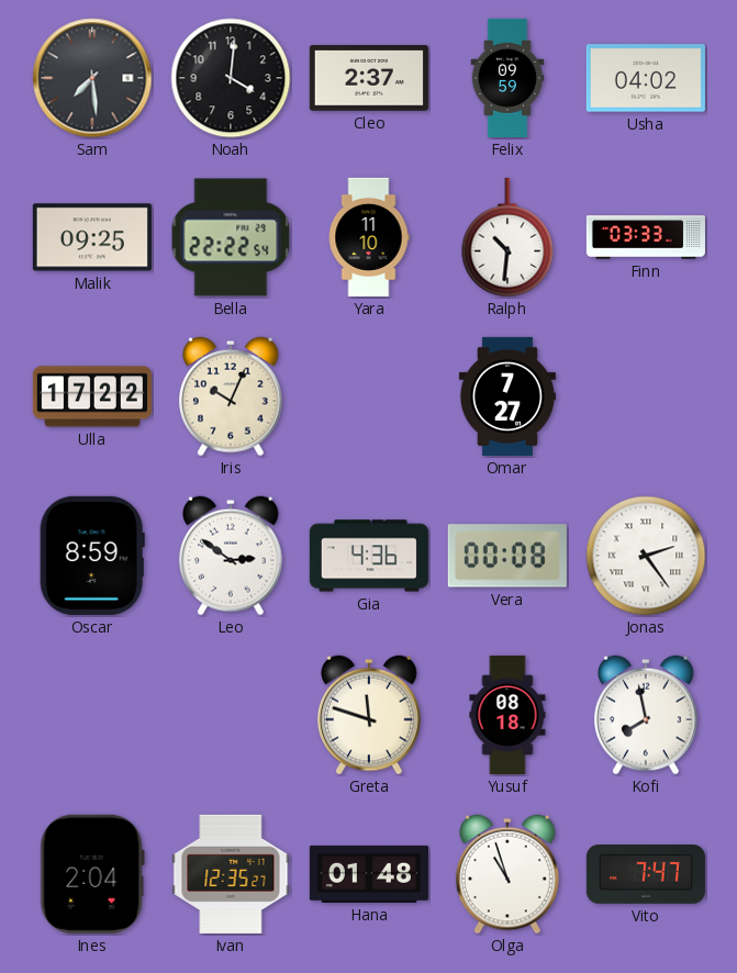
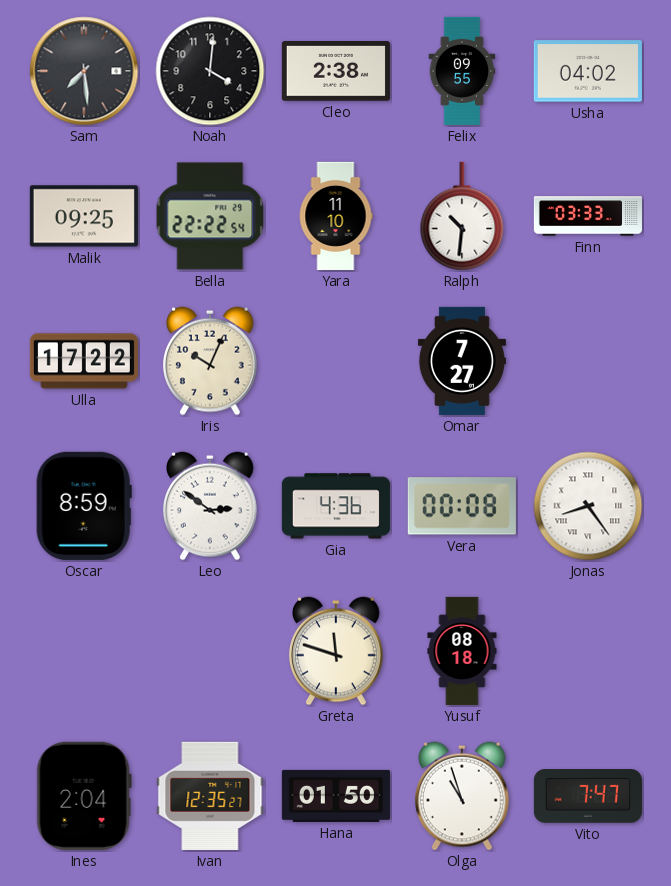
Cleo: 2:37 -> 2:38 (336, 72)
Felix: 09:59 -> 09:55 (462, 71)
Jonas: 2:24 -> 8:24 (588, 506)
Kofi: 7:58 -> none (647, 715)
Hana: 01:48 -> 01:50 (336, 796)
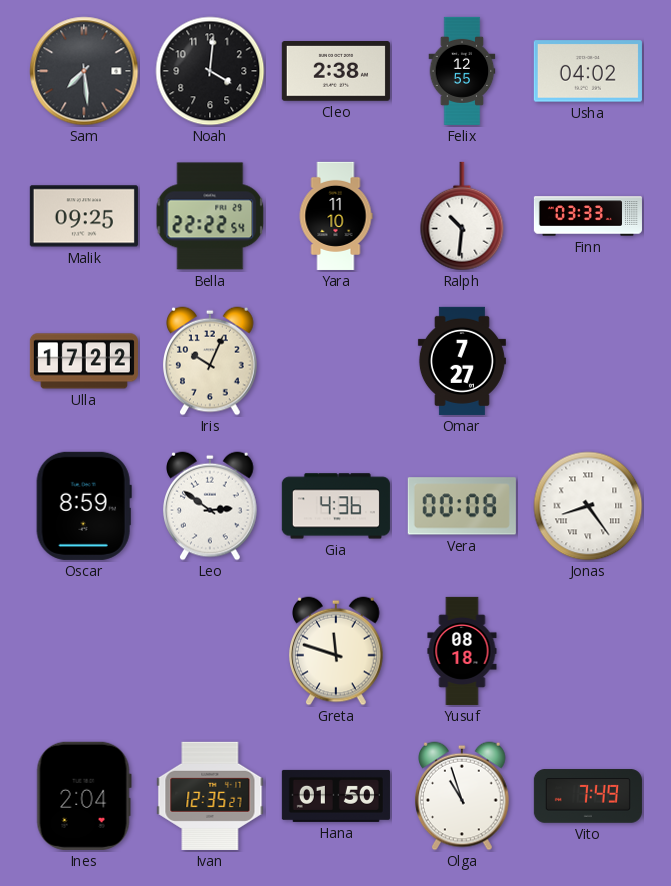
Felix: 09:55 -> 12:55 (462, 71)
Vito: 7:47 -> 7:49 (588, 796)
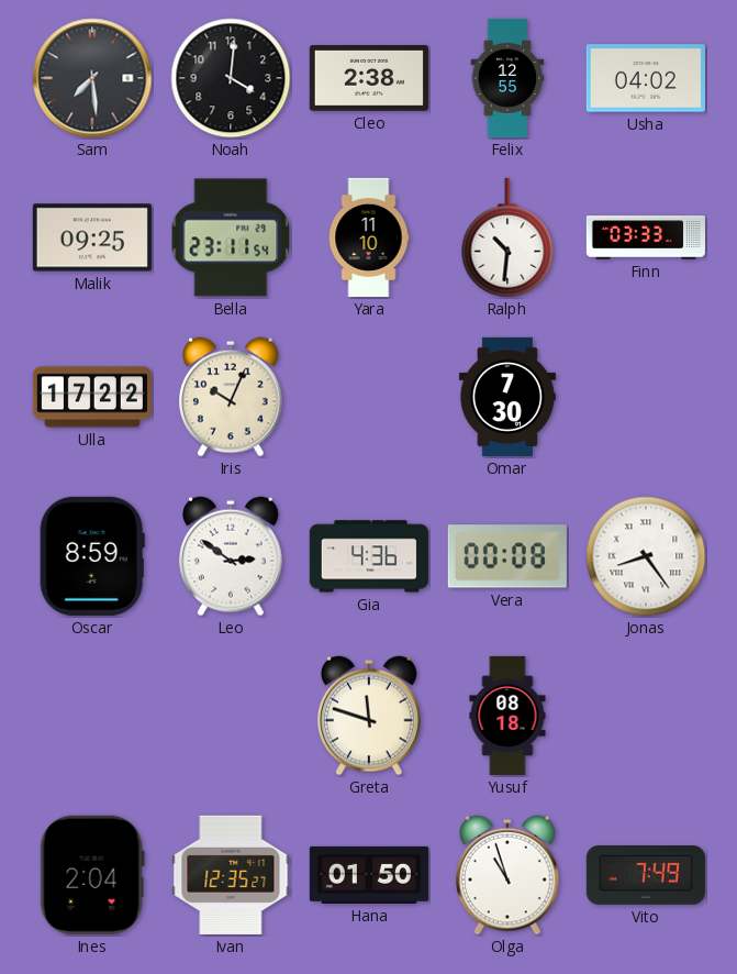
Bella: 22:22 -> 23:11 (231, 237)
Omar: 7:27 -> 7:30 (507, 397)
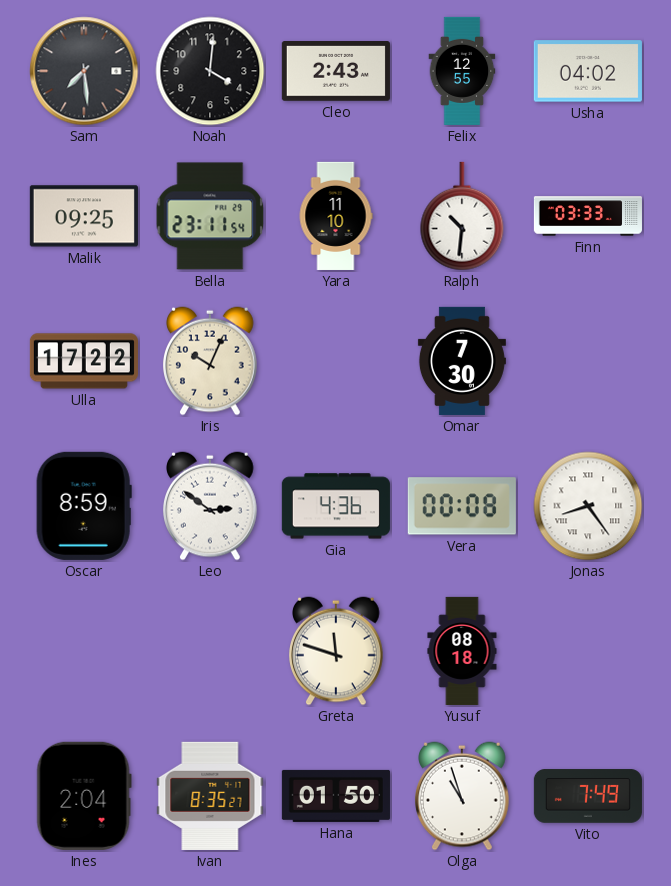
Cleo: 2:38 -> 2:43 (336, 72)
Ivan: 12:35 -> 8:35 (210, 796)
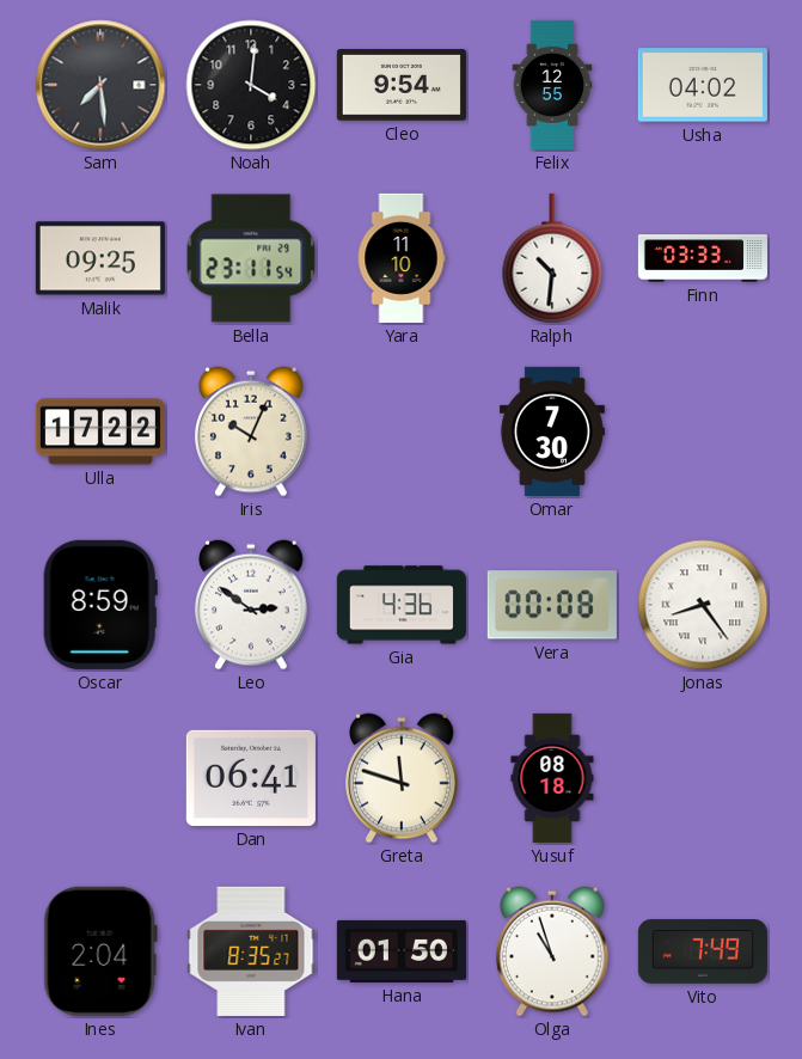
Cleo: 2:43 -> 9:54 (402, 86)
Dan: none -> 06:41 (251, 778)
